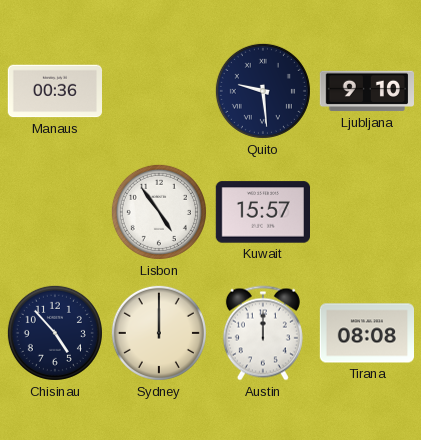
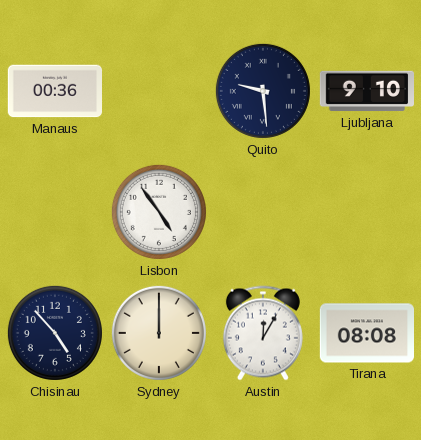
Kuwait: 15:57 -> none (262, 212)
Austin: 12:00 -> 12:05 (263, 333)
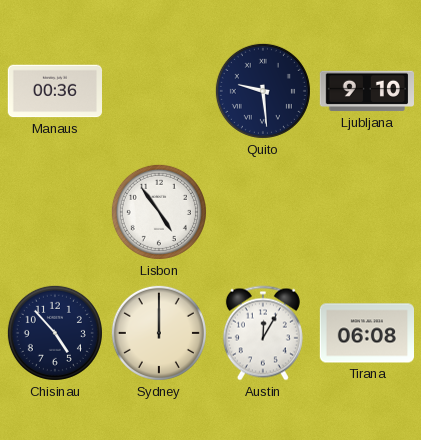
Tirana: 08:08 -> 06:08 (366, 333)
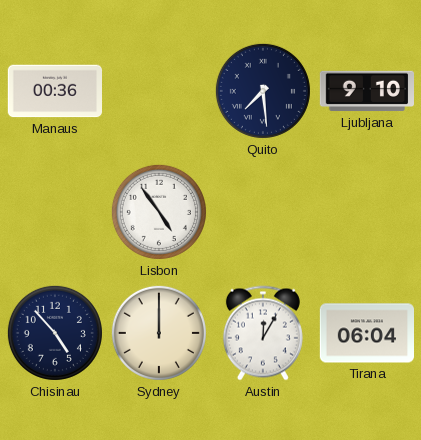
Quito: 9:29 -> 7:29 (263, 91)
Tirana: 06:08 -> 06:04 (366, 333)
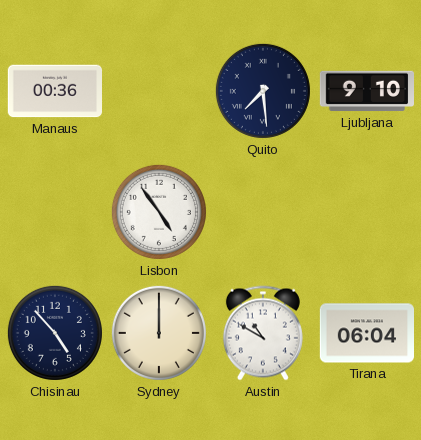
Austin: 12:05 -> 10:50 (263, 333)
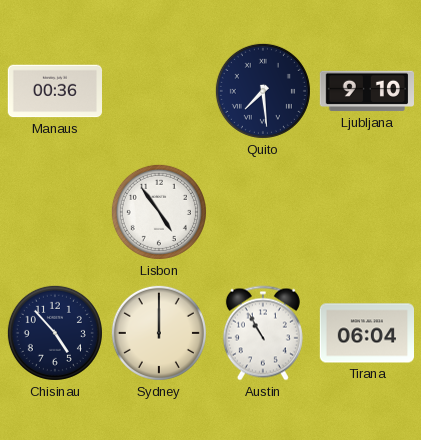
Austin: 10:50 -> 10:55 (263, 333)
